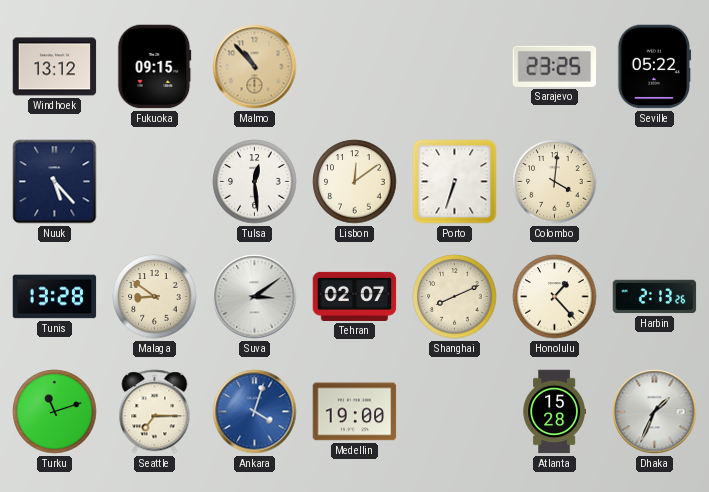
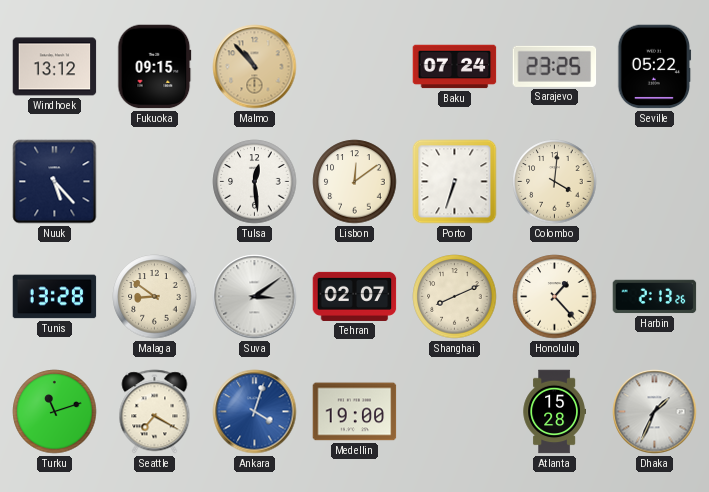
Baku: none -> 07:24 (455, 67)
Seattle: 7:15 -> 7:20 (155, 412)
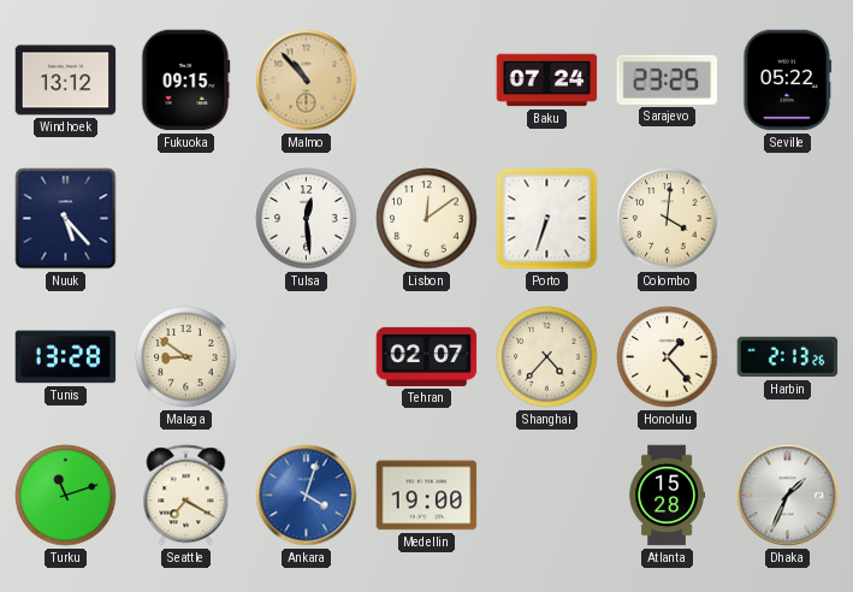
Suva: 3:09 -> none (255, 297)
Shanghai: 8:11 -> 4:37 (547, 357)
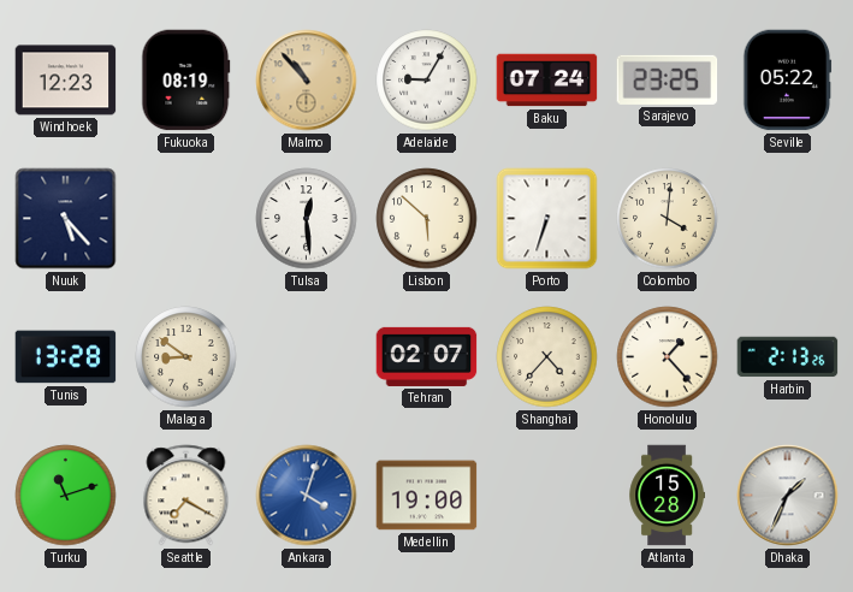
Windhoek: 13:12 -> 12:23 (66, 81)
Fukuoka: 09:15 -> 08:19 (186, 81)
Adelaide: none -> 9:05 (427, 81)
Lisbon: 12:09 -> 5:52 (427, 219)
